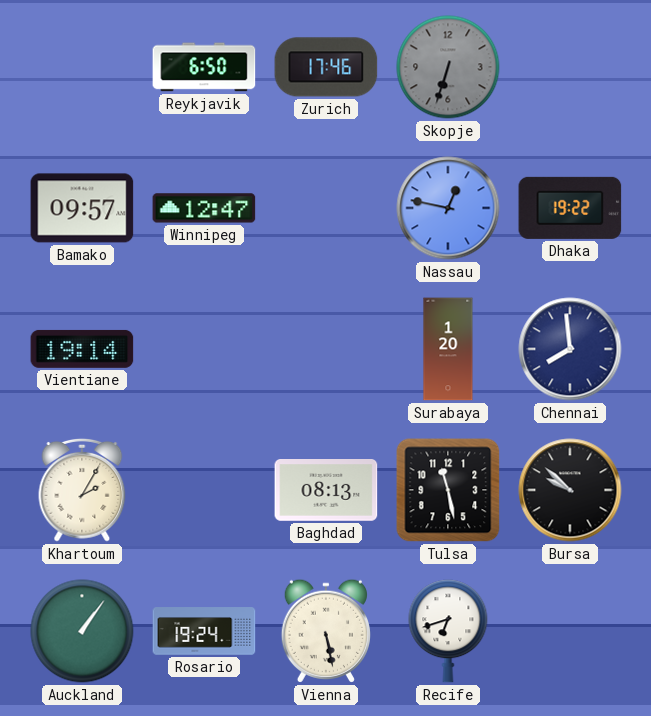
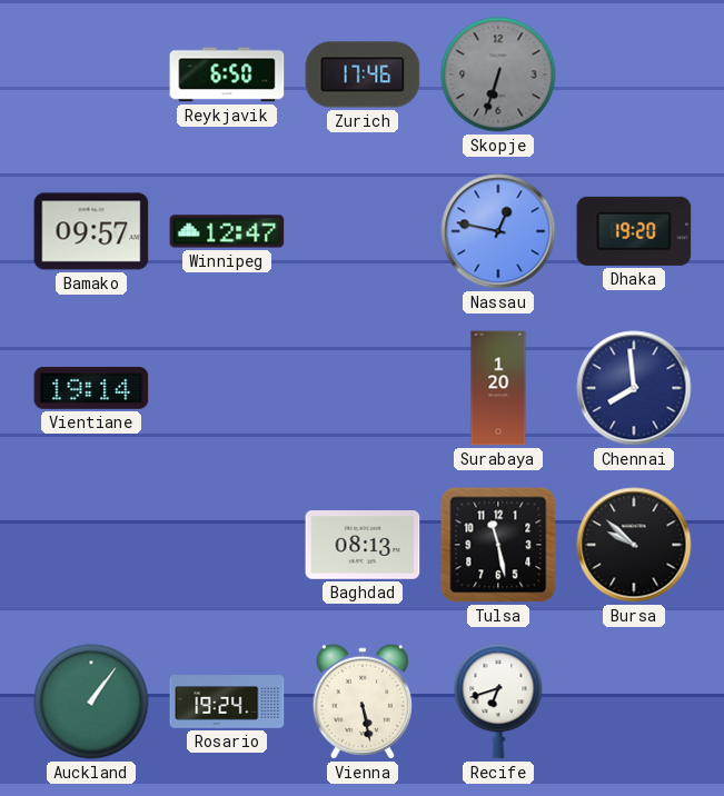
Dhaka: 19:22 -> 19:20 (634, 231)
Khartoum: 2:05 -> none (82, 490)
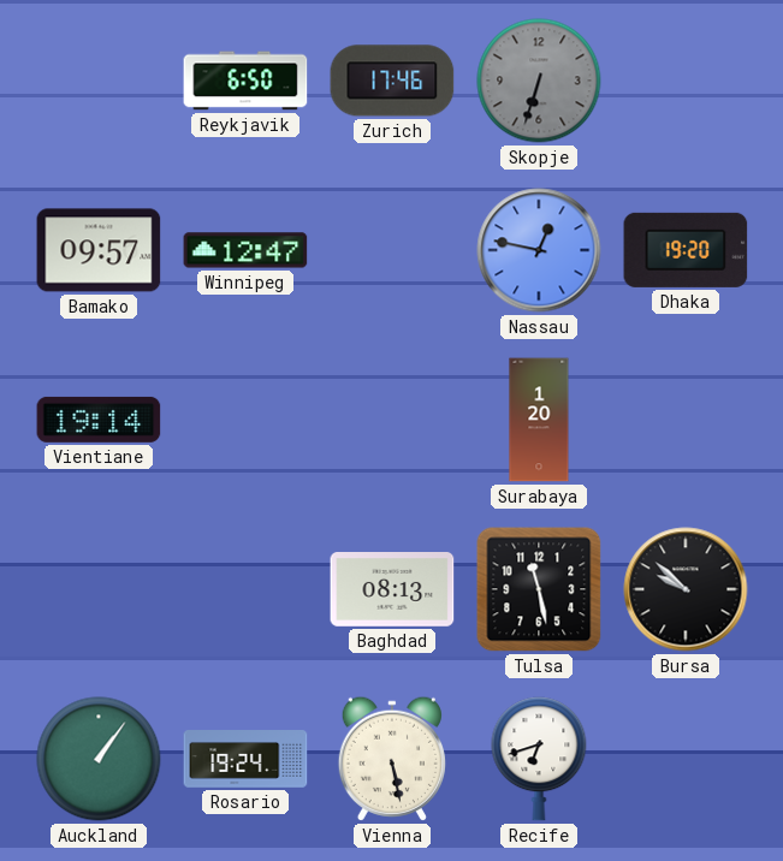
Chennai: 7:59 -> none (634, 388)
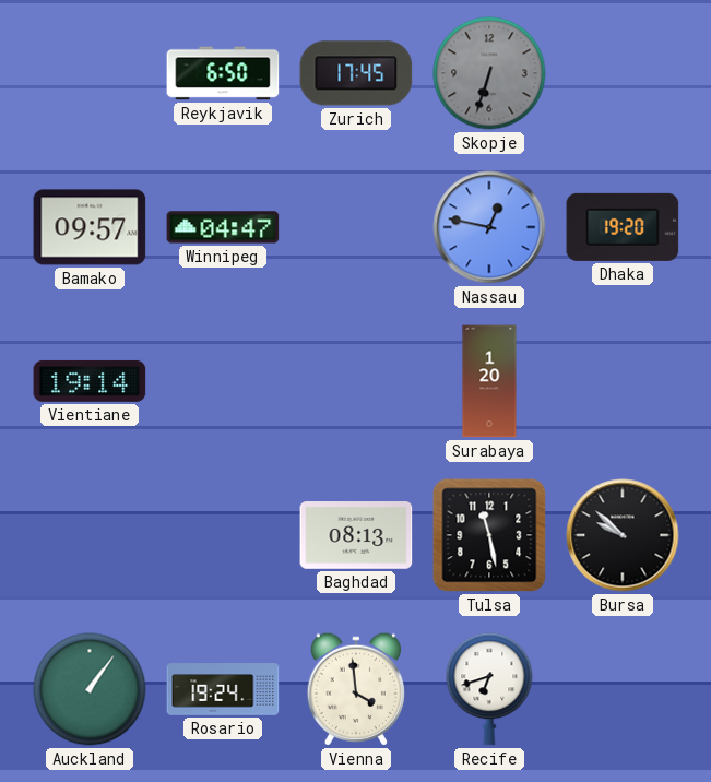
Zurich: 17:46 -> 17:45 (356, 73)
Winnipeg: 12:47 -> 04:47 (223, 227)
Vienna: 5:28 -> 3:59 (356, 689)
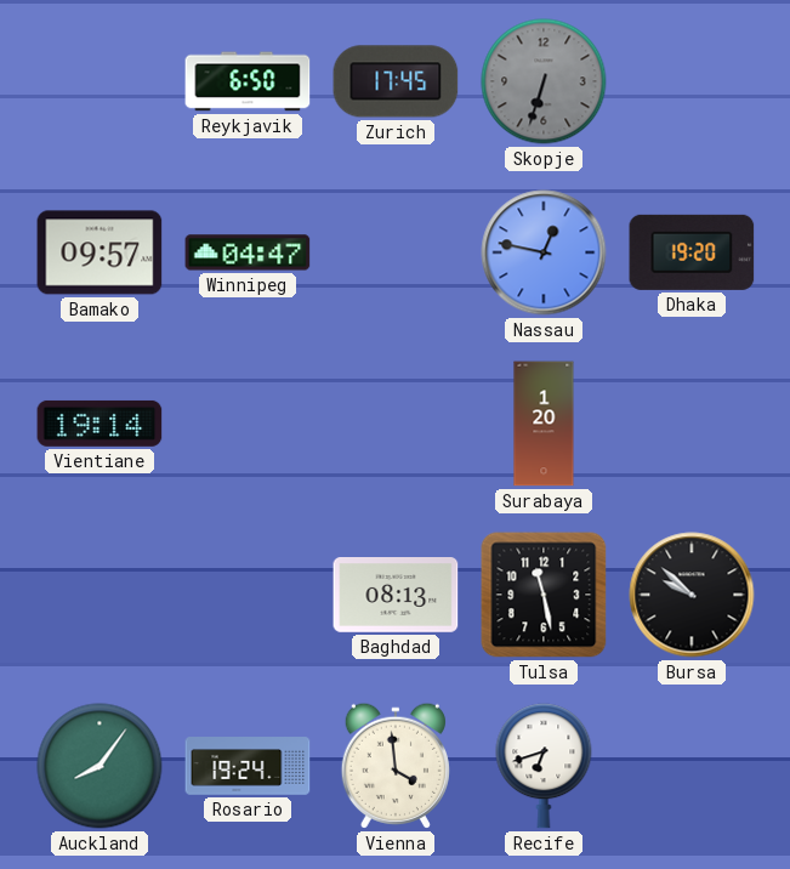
Auckland: 1:06 -> 8:06 (100, 766)
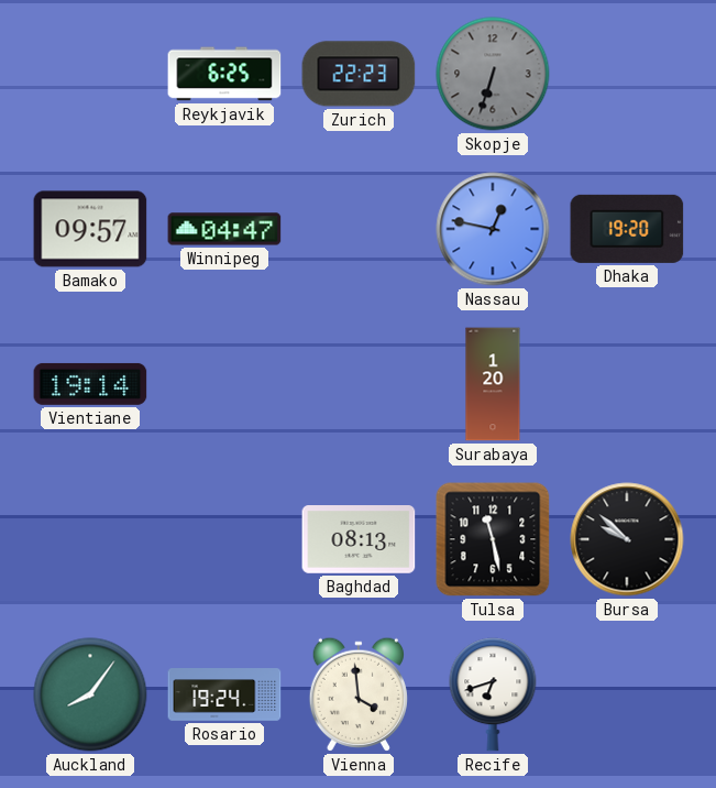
Reykjavik: 6:50 -> 6:25 (224, 74)
Zurich: 17:45 -> 22:23 (359, 74)
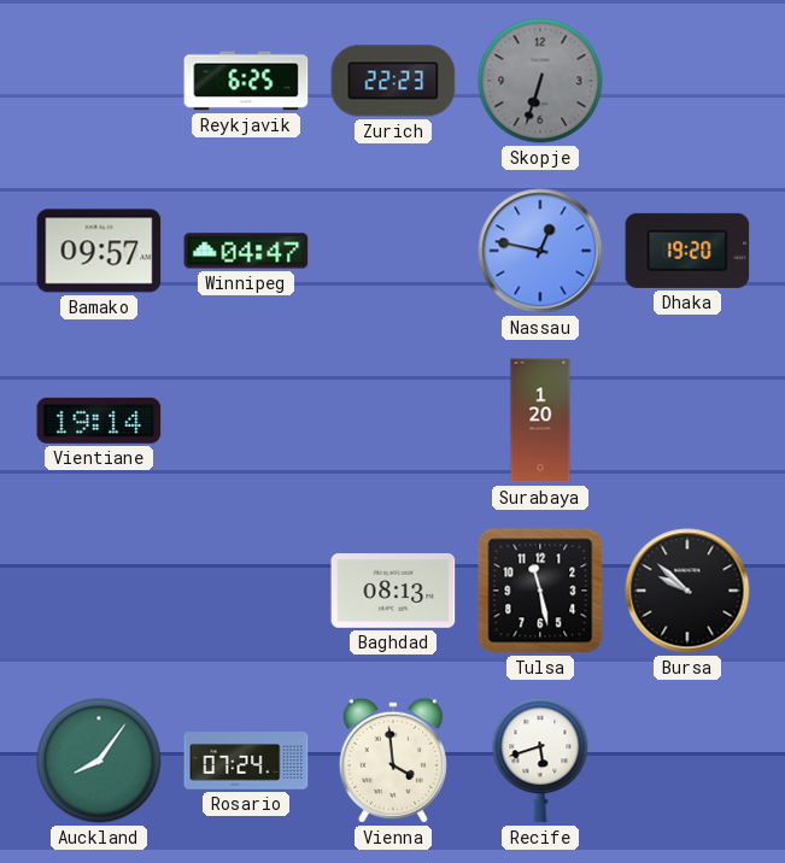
Rosario: 19:24 -> 07:24 (246, 761)
Recife: 6:42 -> 5:42 (540, 761)
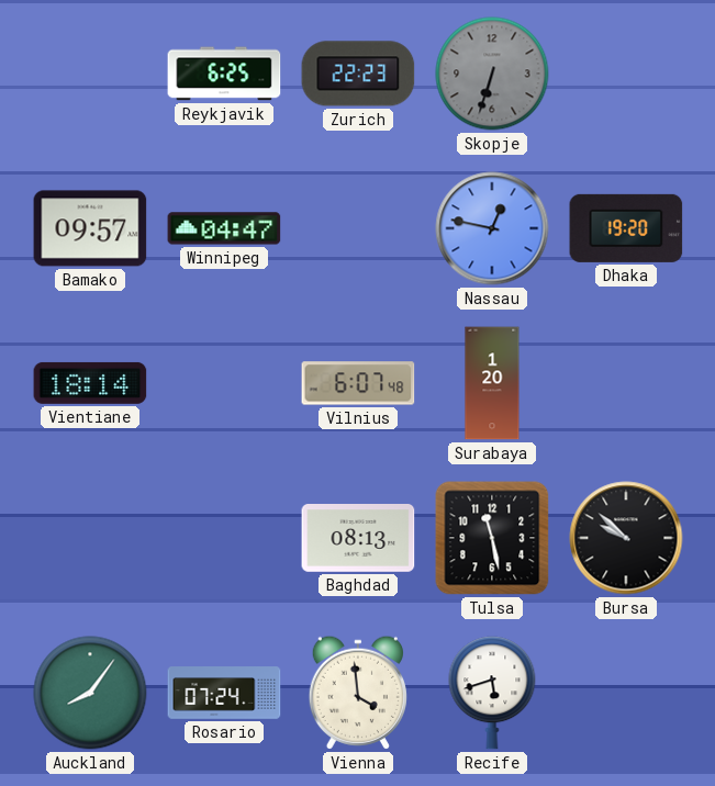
Vientiane: 19:14 -> 18:14 (90, 383)
Vilnius: none -> 6:07 (358, 383)
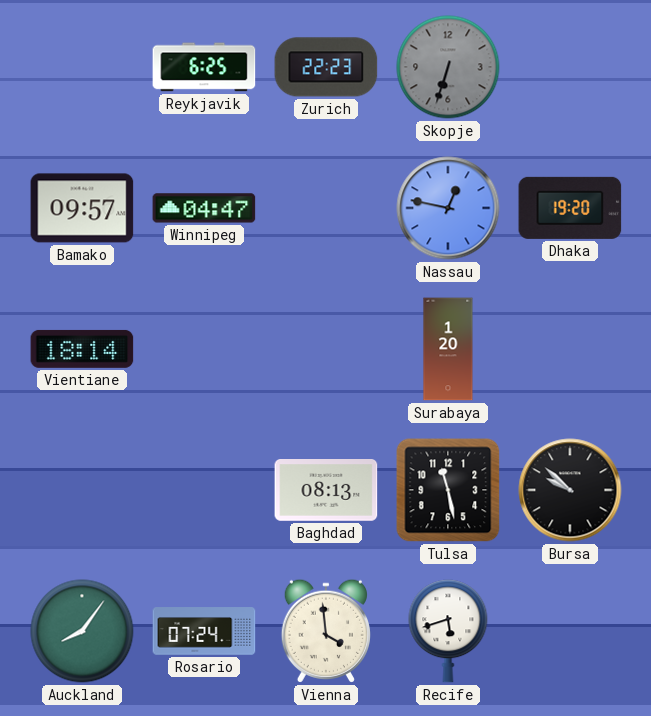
Vilnius: 6:07 -> none (358, 383)
